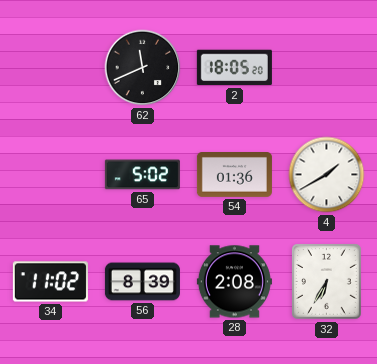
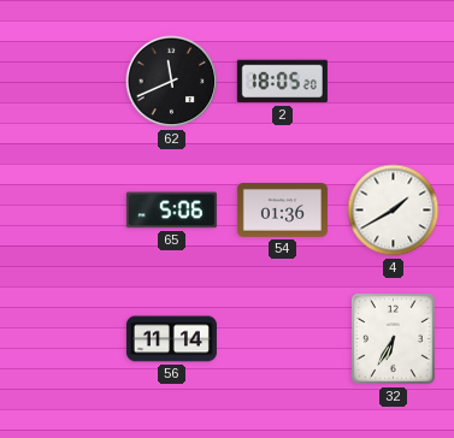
65: 5:02 -> 5:06 (171, 211)
34: 11:02 -> none (50, 282)
56: 8:39 -> 11:14 (171, 339)
28: 2:08 -> none (234, 282)
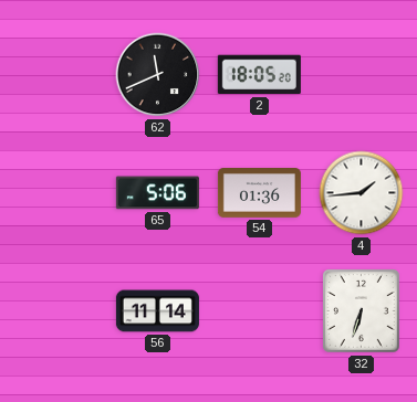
4: 1:40 -> 1:44 (362, 193)
32: 6:35 -> 6:33 (361, 311)
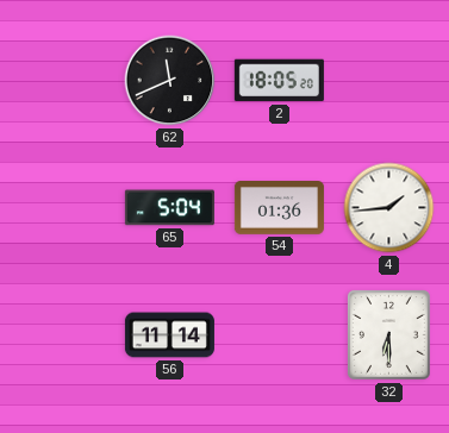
65: 5:06 -> 5:04 (169, 208)
32: 6:33 -> 6:30 (388, 335)
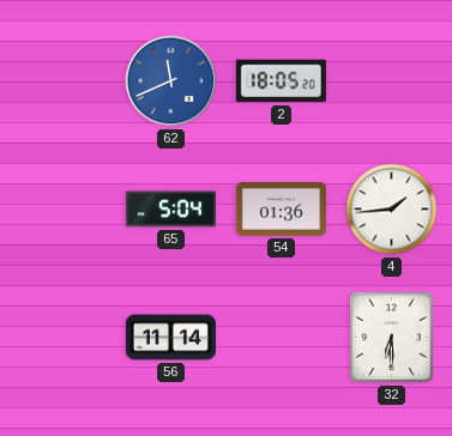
62 dial: black -> blue (171, 81)
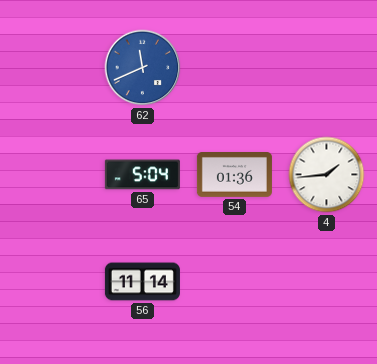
2: 18:05 -> none (281, 81)
32: 6:30 -> none (391, 338)
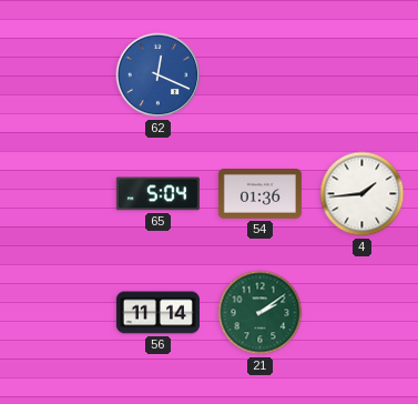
62: 11:41 -> 12:19 (159, 75)
21: none -> 2:09 (261, 313)
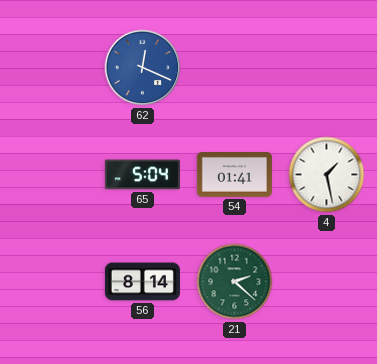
54: 01:36 -> 01:41 (234, 175)
4: 1:44 -> 1:28 (327, 175)
56: 11:14 -> 8:14 (142, 282)
21: 2:09 -> 2:22 (235, 282)
